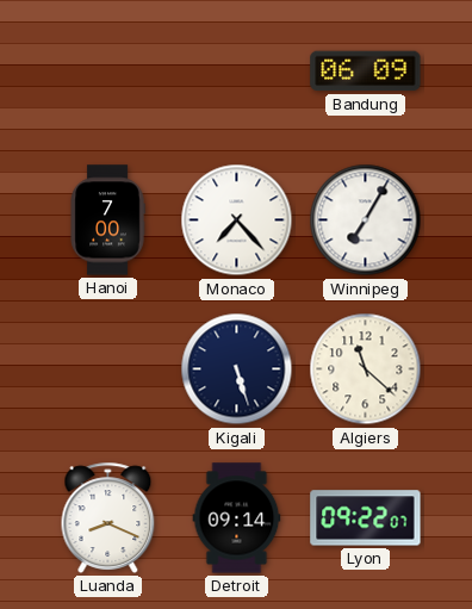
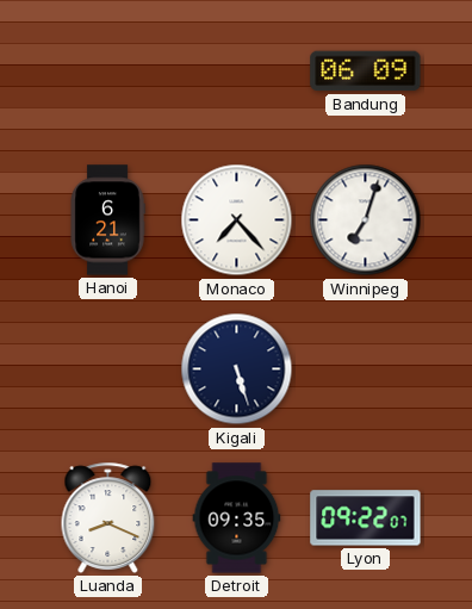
Hanoi: 7:00 -> 6:21 (107, 220)
Winnipeg: 7:05 -> 7:03 (366, 220)
Algiers: 11:22 -> none (366, 369)
Detroit: 09:14 -> 09:35 (237, 518)
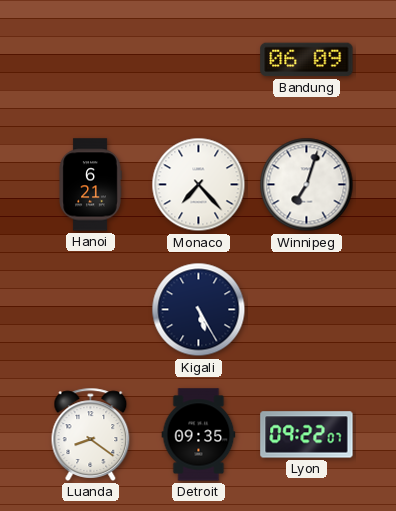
Kigali: 5:27 -> 5:25 (199, 310)
Luanda: 8:19 -> 8:21 (91, 434)
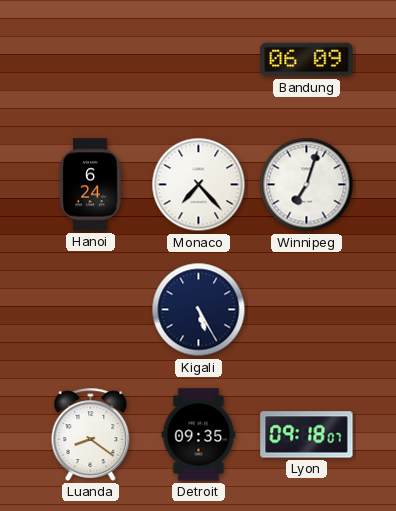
Hanoi: 6:21 -> 6:24 (90, 185)
Lyon: 09:22 -> 09:18 (307, 435)
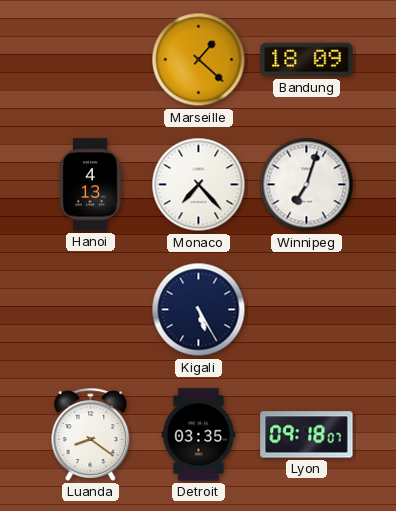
Marseille: none -> 1:22 (199, 60)
Bandung: 06:09 -> 18:09 (307, 60)
Hanoi: 6:24 -> 4:13 (90, 185)
Detroit: 09:35 -> 03:35 (199, 435)
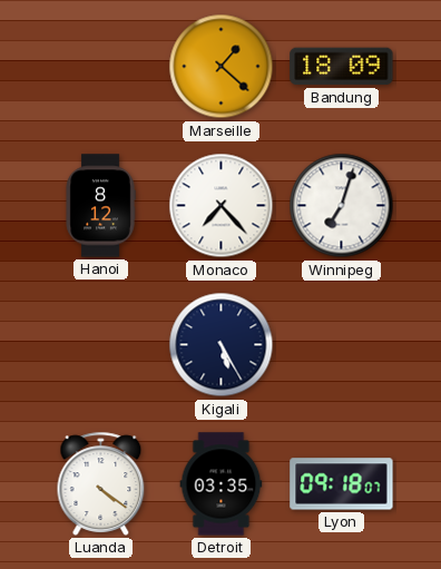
Hanoi: 4:13 -> 8:12 (100, 206)
Luanda: 8:21 -> 4:21 (101, 483)
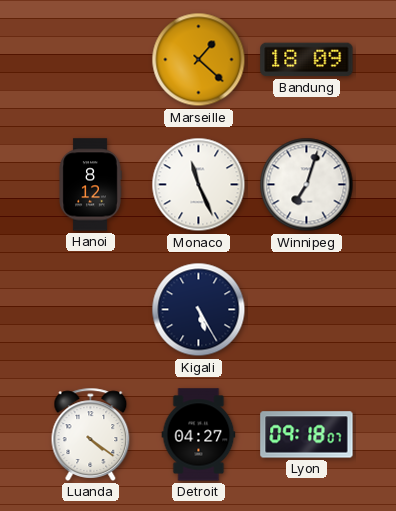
Monaco: 7:23 -> 11:26 (199, 185)
Detroit: 03:35 -> 04:27 (199, 435)
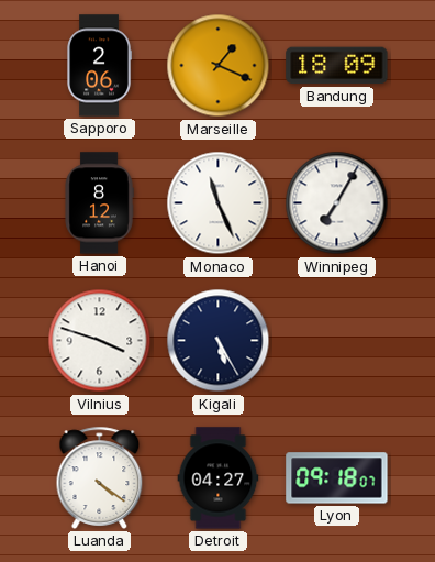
Sapporo: none -> 2:06 (99, 66)
Marseille: 1:22 -> 1:19 (219, 66)
Winnipeg: 7:03 -> 7:05 (337, 203)
Vilnius: none -> 3:48 (100, 341)
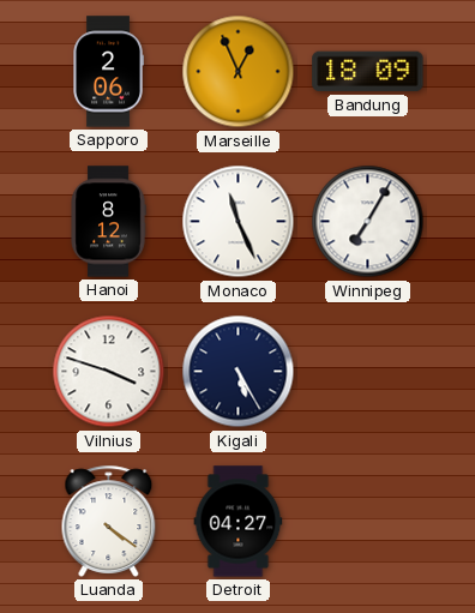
Marseille: 1:19 -> 12:56 (239, 72)
Lyon: 09:18 -> none (337, 478)
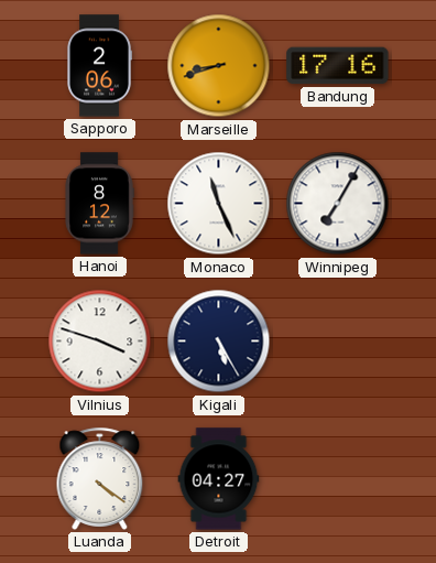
Marseille: 12:56 -> 8:42 (219, 66)
Bandung: 18:09 -> 17:16 (338, 66)
